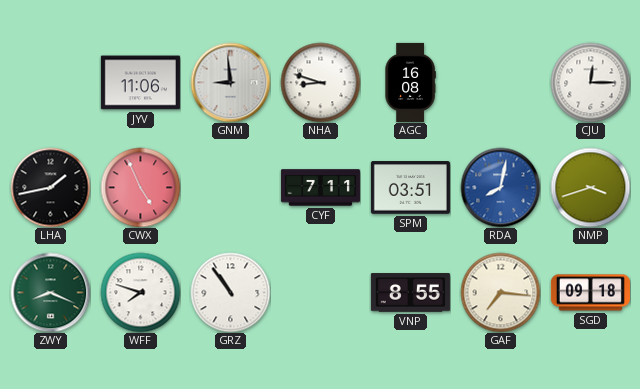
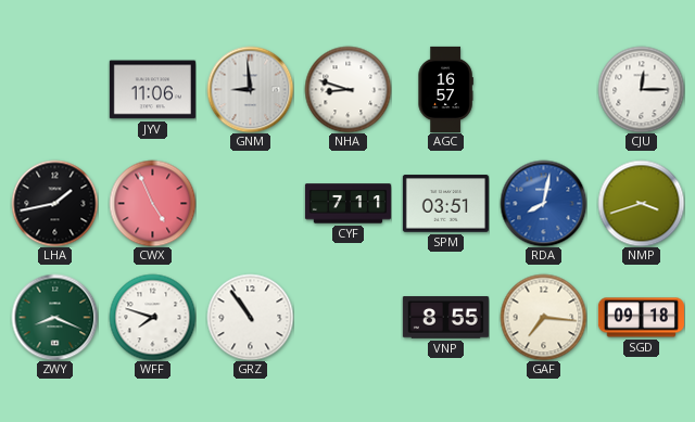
AGC: 16:08 -> 16:57 (445, 89)
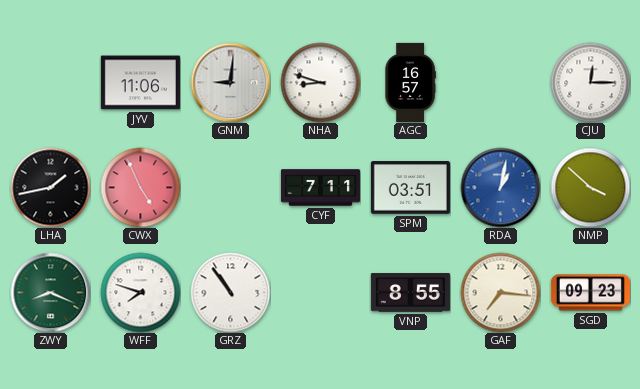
GNM: 8:59 -> 9:01 (230, 82)
RDA: 8:02 -> 1:02 (500, 187)
NMP: 3:42 -> 3:52 (590, 187)
SGD: 09:18 -> 09:23 (590, 293)
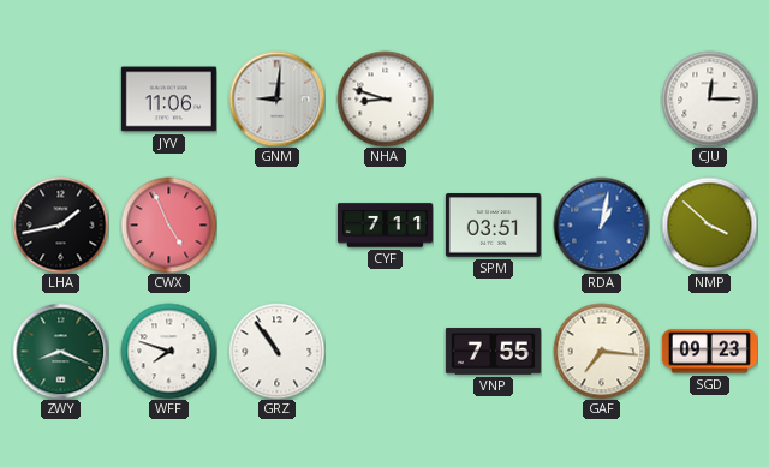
AGC: 16:57 -> none (410, 82)
VNP: 8:55 -> 7:55 (493, 352)
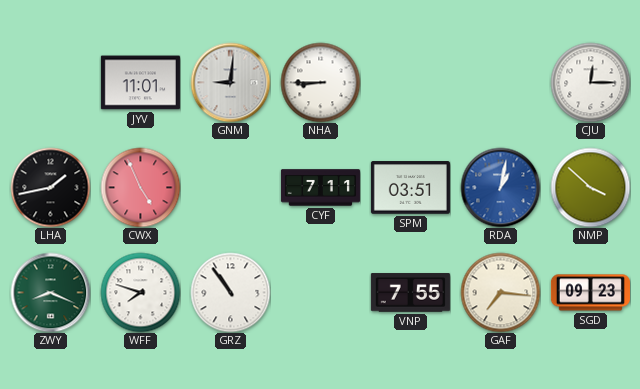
JYV: 11:06 -> 11:01 (140, 83)
NHA: 8:48 -> 8:45 (320, 82)
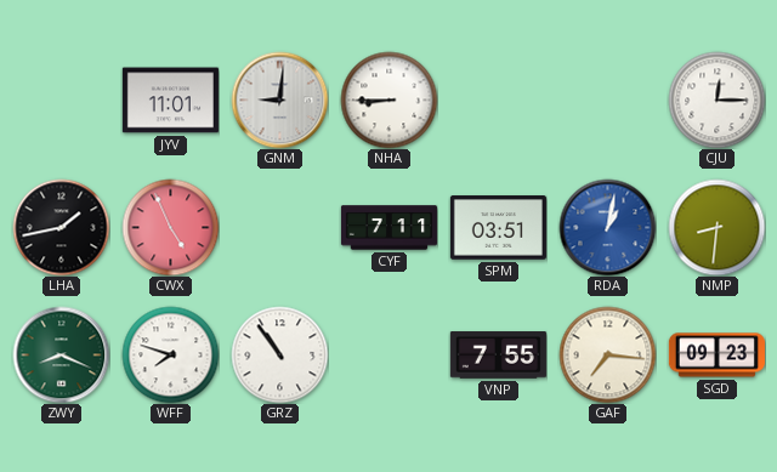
NMP: 3:52 -> 8:31 (716, 227)
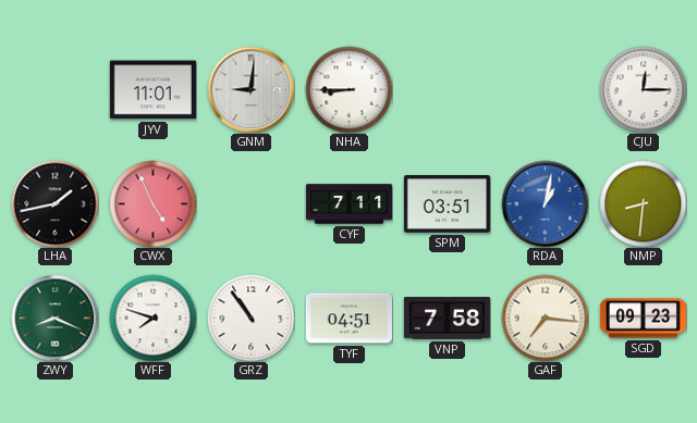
TYF: none -> 04:51 (348, 319)
VNP: 7:55 -> 7:58 (447, 319)
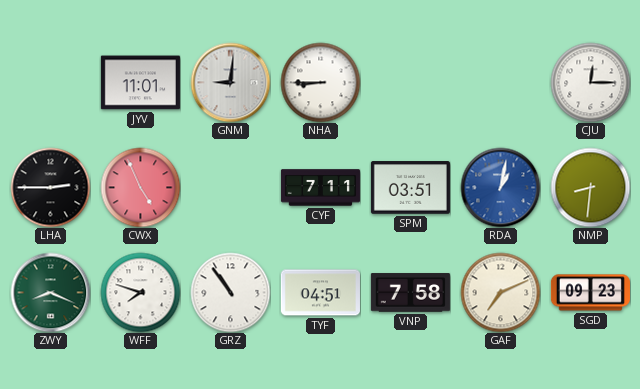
LHA: 1:43 -> 2:45 (50, 187)
GAF: 7:16 -> 7:11 (500, 292)
